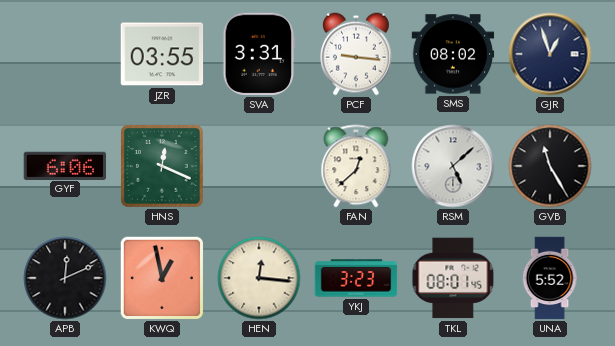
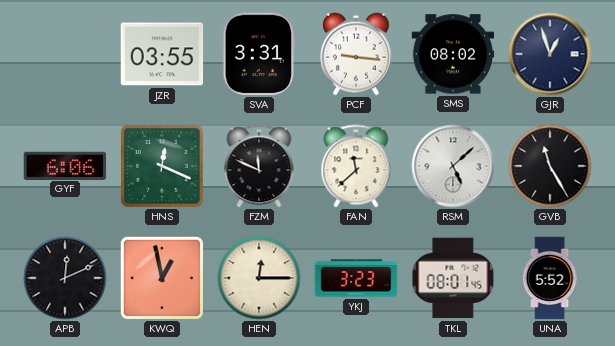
FZM: none -> 11:49 (259, 166)
FAN: 12:38 -> 11:38 (356, 166)
HEN: 12:16 -> 12:15 (259, 278)
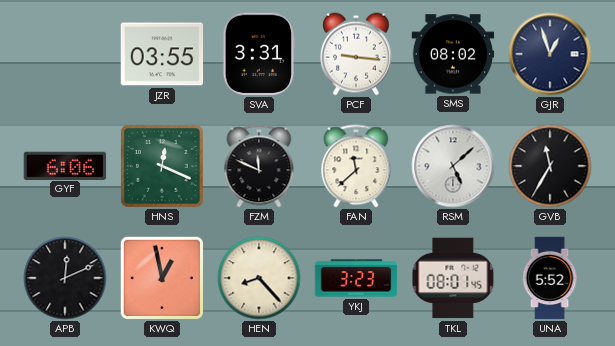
GVB: 11:25 -> 11:35 (550, 166)
HEN: 12:15 -> 8:23 (259, 278)
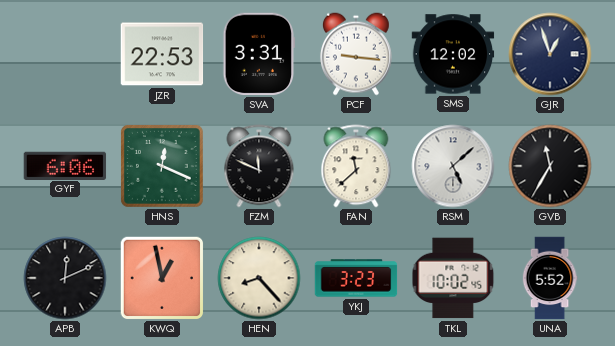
JZR: 03:55 -> 22:53 (162, 54)
SMS: 08:02 -> 12:02 (453, 54)
TKL: 08:01 -> 10:02 (453, 278)
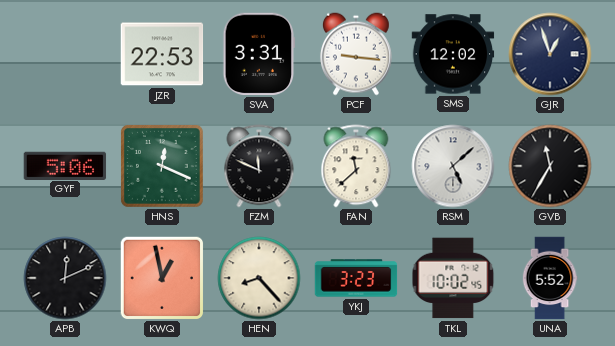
GYF: 6:06 -> 5:06 (65, 165)
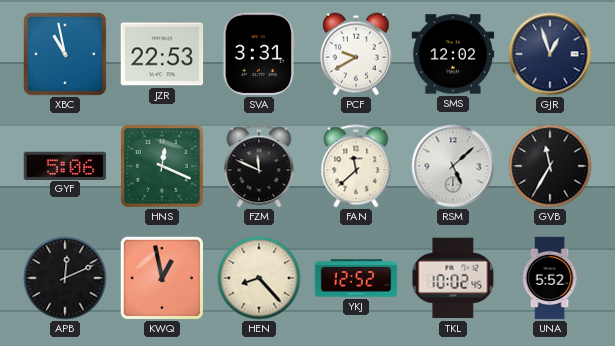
XBC: none -> 10:58 (66, 55)
PCF: 9:16 -> 9:40 (356, 54)
YKJ: 3:23 -> 12:52 (356, 278)
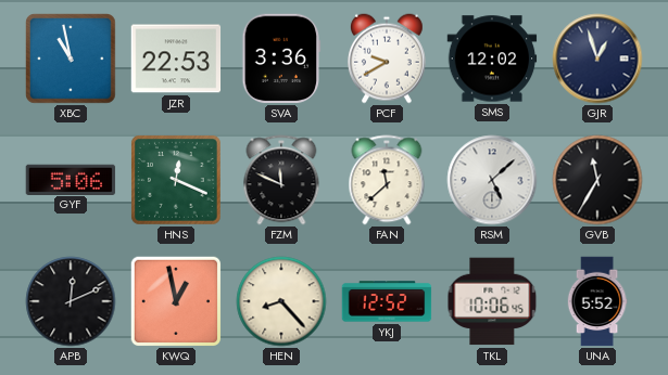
SVA: 3:31 -> 3:36 (281, 59)
TKL: 10:02 -> 10:06 (492, 301)
